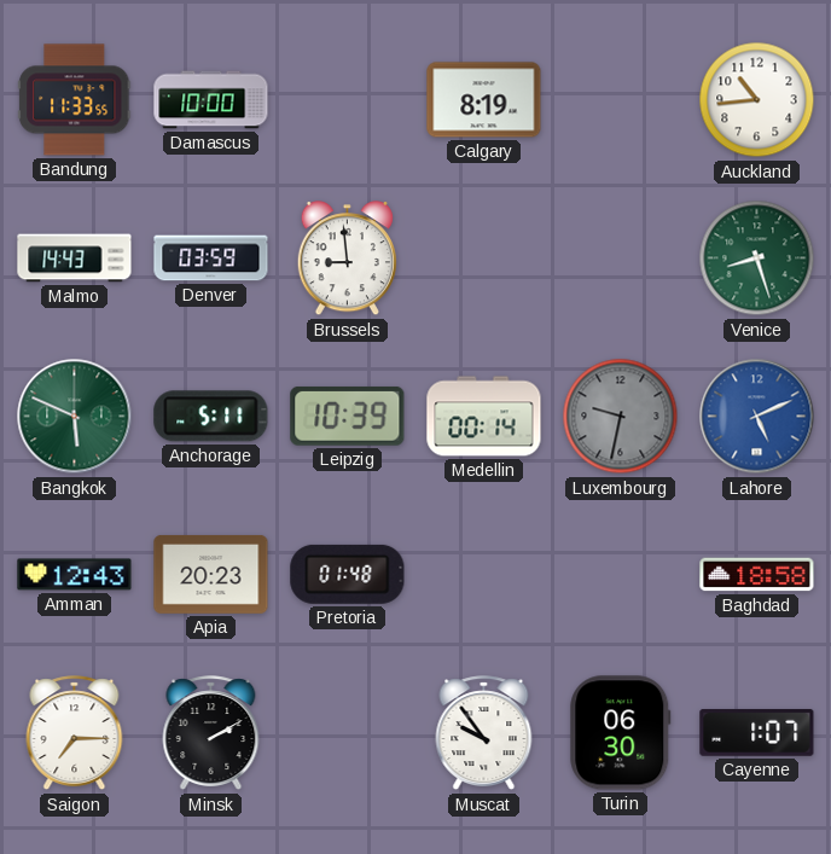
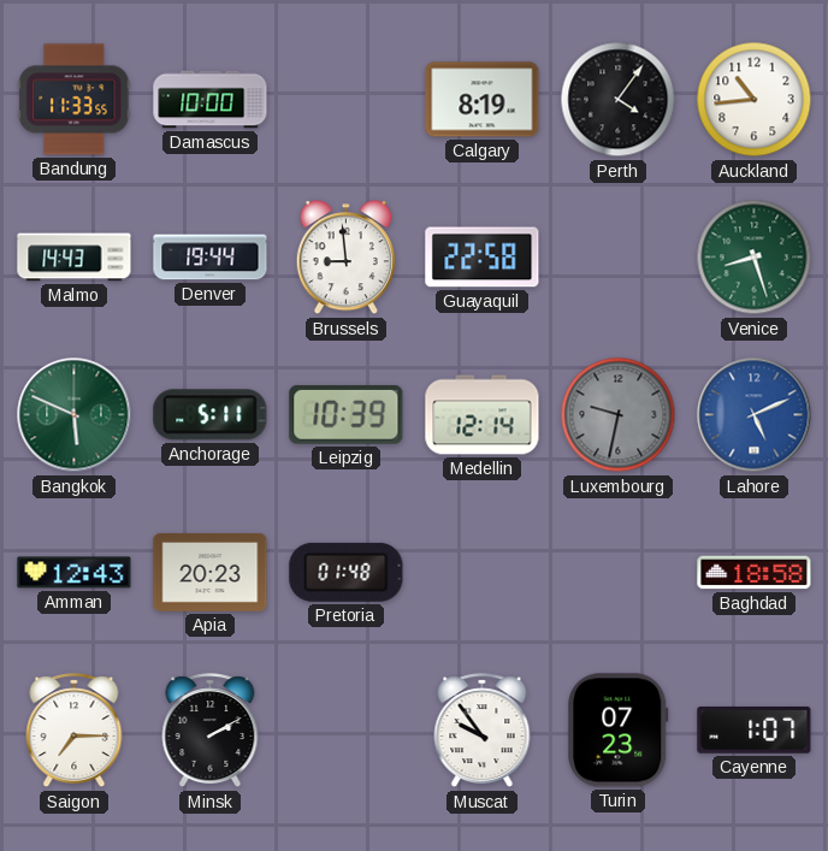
Perth: none -> 4:06 (619, 100)
Denver: 03:59 -> 19:44 (211, 258)
Guayaquil: none -> 22:58 (483, 258)
Medellin: 00:14 -> 12:14 (483, 415)
Turin: 06:30 -> 07:23 (619, 731)
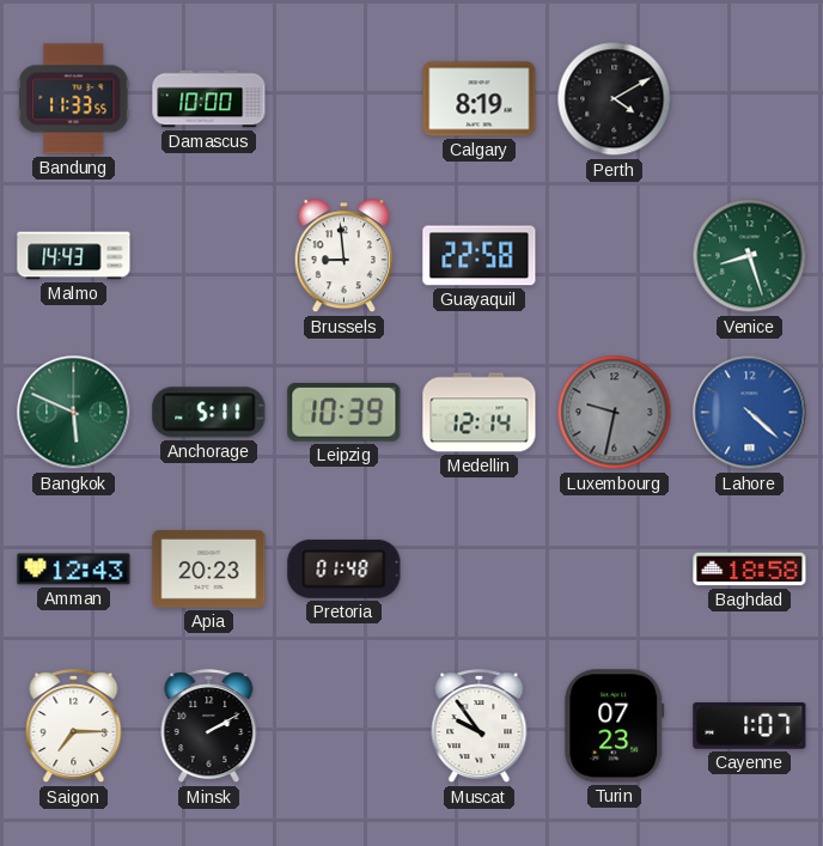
Perth: 4:06 -> 4:10 (615, 99)
Auckland: 10:44 -> none (755, 100)
Denver: 19:44 -> none (211, 258)
Lahore: 5:11 -> 4:22 (750, 413)
